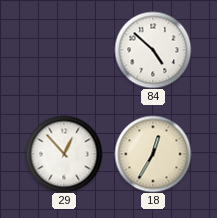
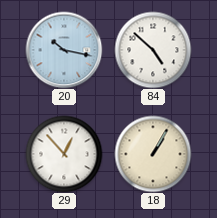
20: none -> 10:17 (64, 50)
18: 12:35 -> 1:05 (153, 154)
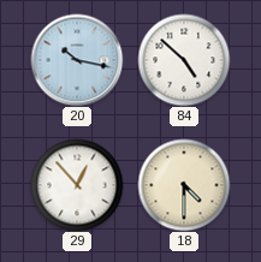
18: 1:05 -> 4:30 (184, 185)
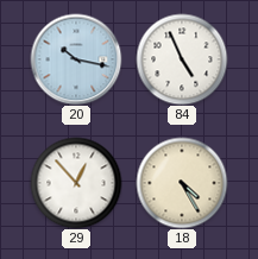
84: 4:52 -> 4:56 (182, 59)
18: 4:30 -> 4:25 (182, 183)
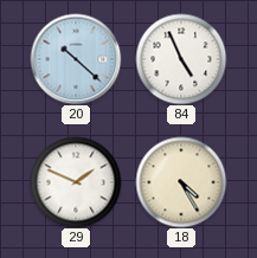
20: 10:17 -> 10:22 (76, 59)
29: 12:53 -> 1:49 (76, 182)
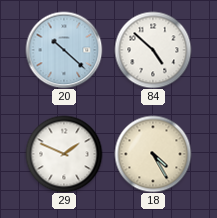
84: 4:56 -> 4:52 (153, 50)
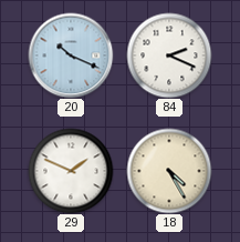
20: 10:22 -> 10:19 (71, 56)
84: 4:52 -> 2:19 (169, 56)
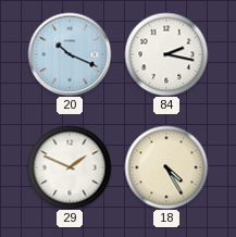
84: 2:19 -> 2:17 (166, 54)
